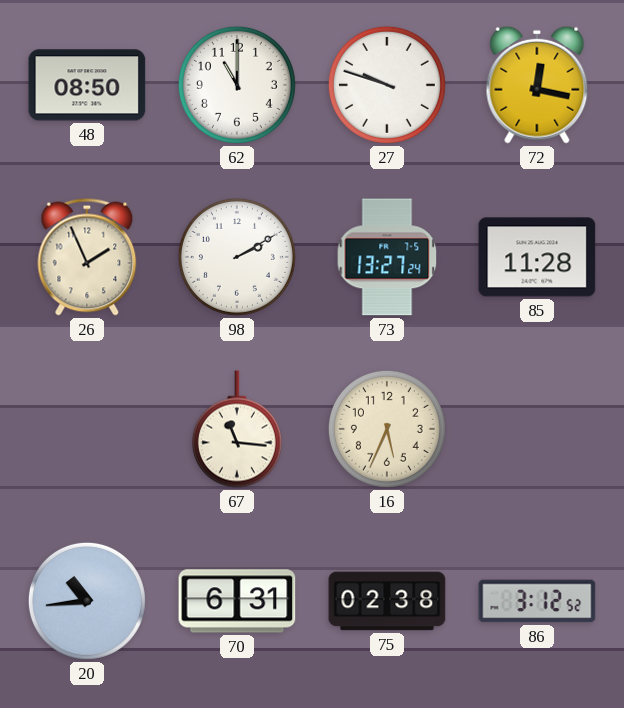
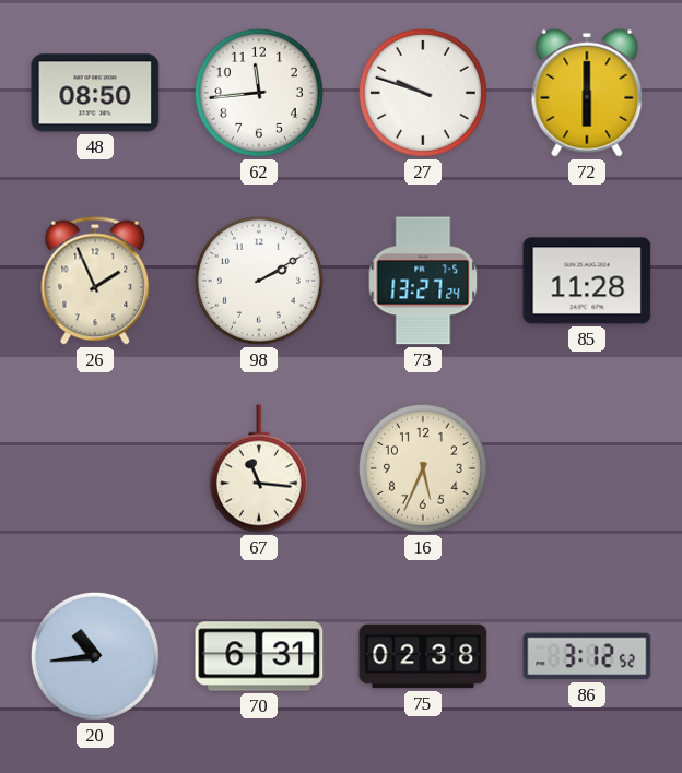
62: 11:00 -> 11:44 (259, 93)
72: 12:17 -> 6:00 (587, 93)
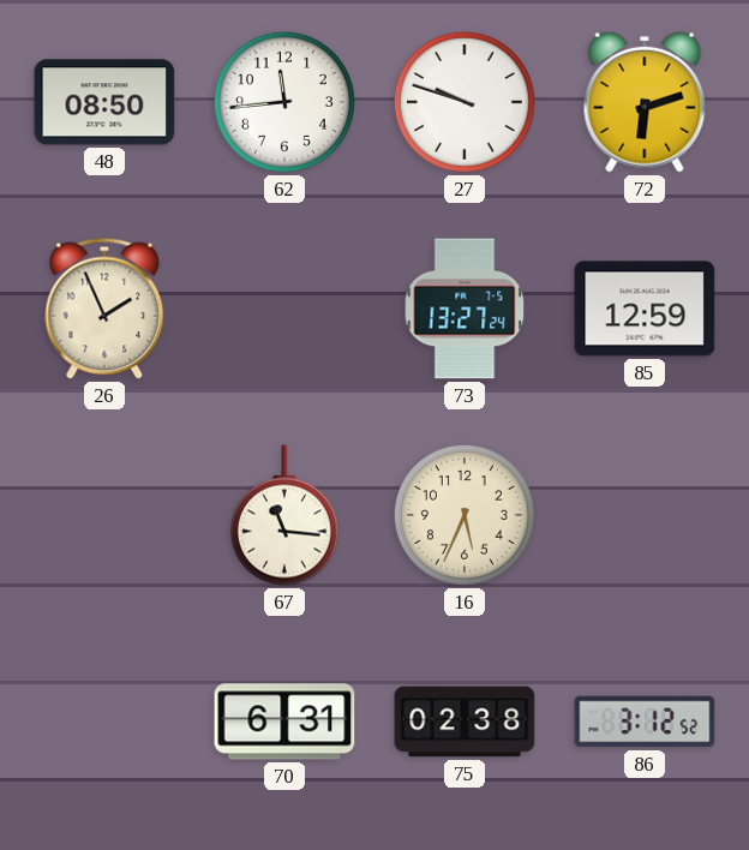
72: 6:00 -> 6:12 (645, 102)
98: 2:10 -> none (259, 281)
85: 11:28 -> 12:59 (645, 309)
20: 10:44 -> none (95, 656)
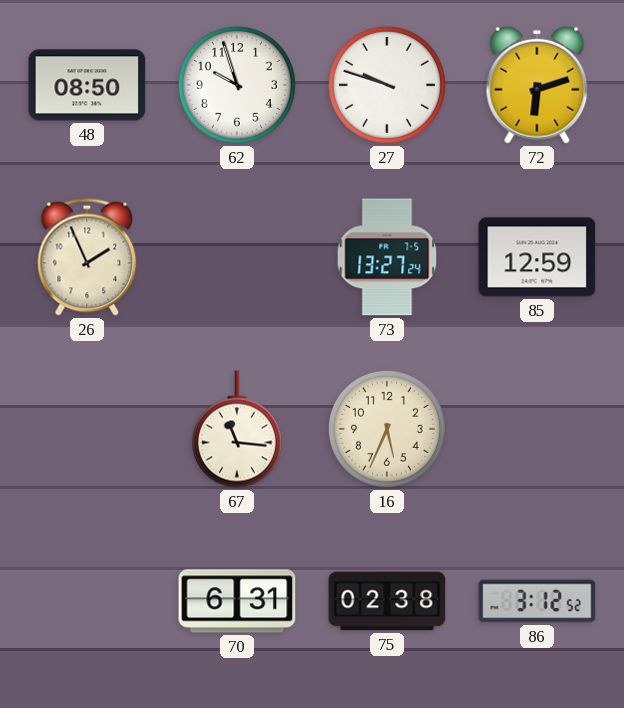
62: 11:44 -> 9:57 (237, 85)
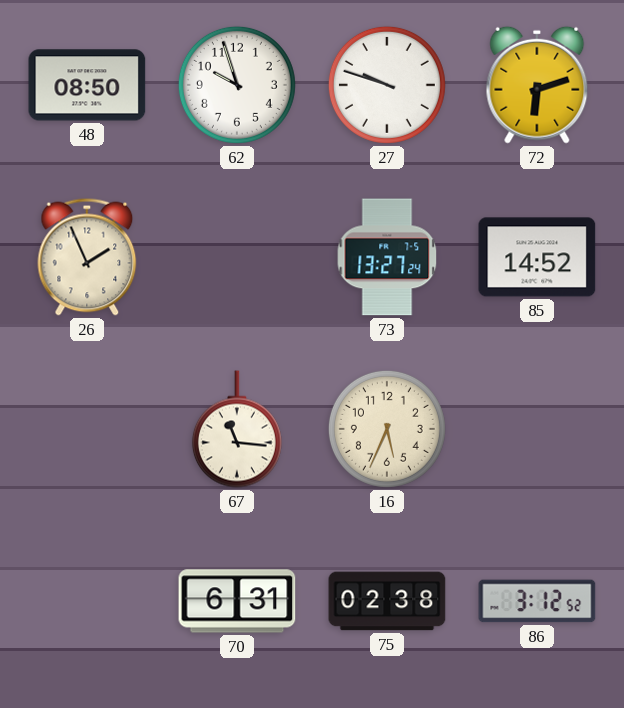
85: 12:59 -> 14:52 (537, 257)
